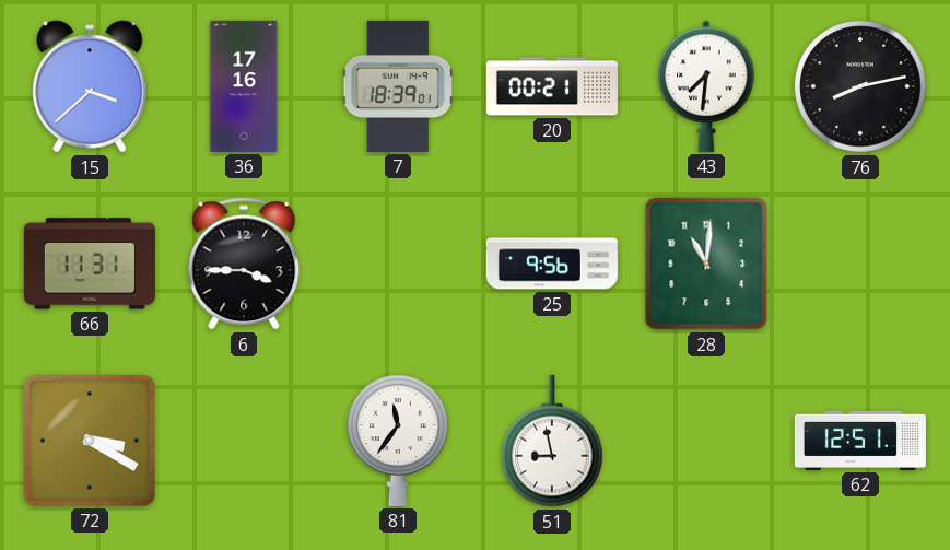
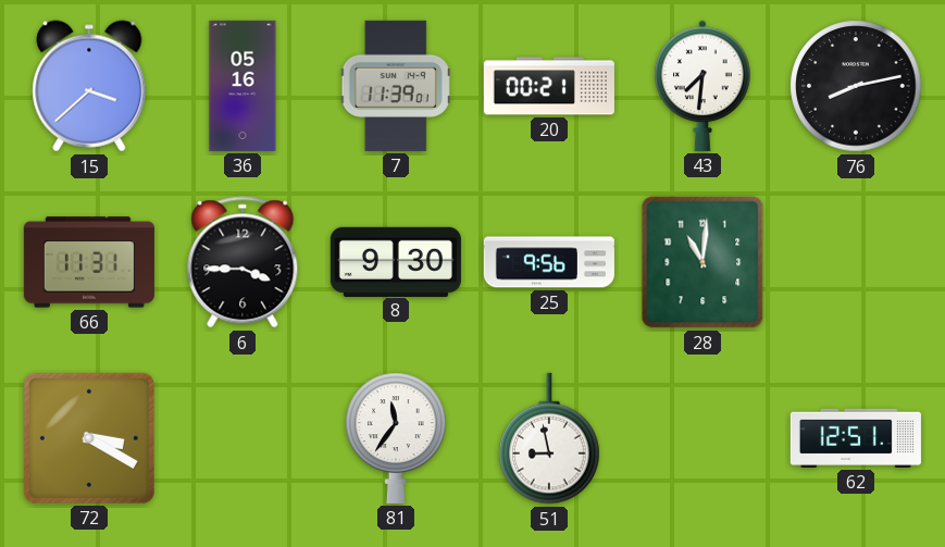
36: 17:16 -> 05:16 (243, 86)
7: 18:39 -> 11:39 (396, 86)
8: none -> 9:30 (396, 261)
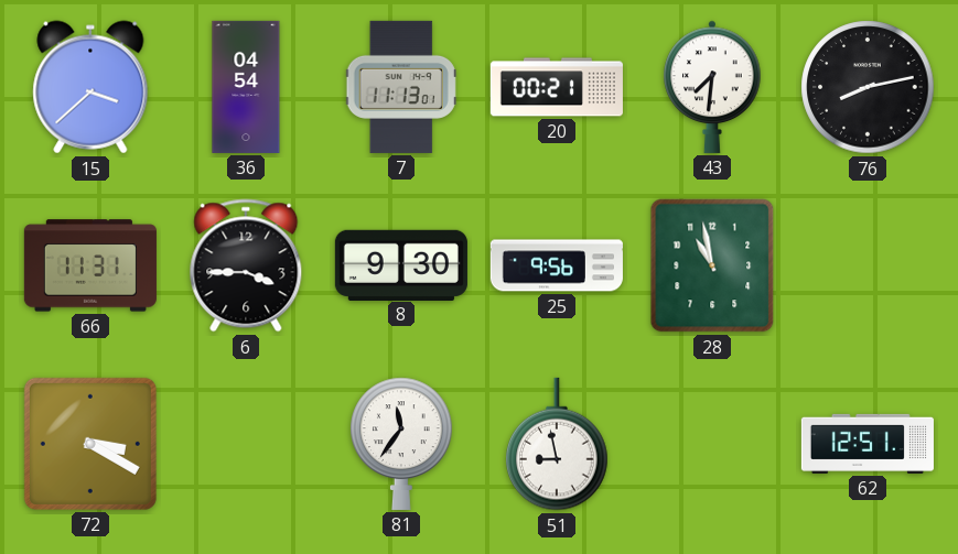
36: 05:16 -> 04:54 (246, 87)
7: 11:39 -> 11:13 (401, 87)
28: 11:01 -> 10:58 (712, 265)
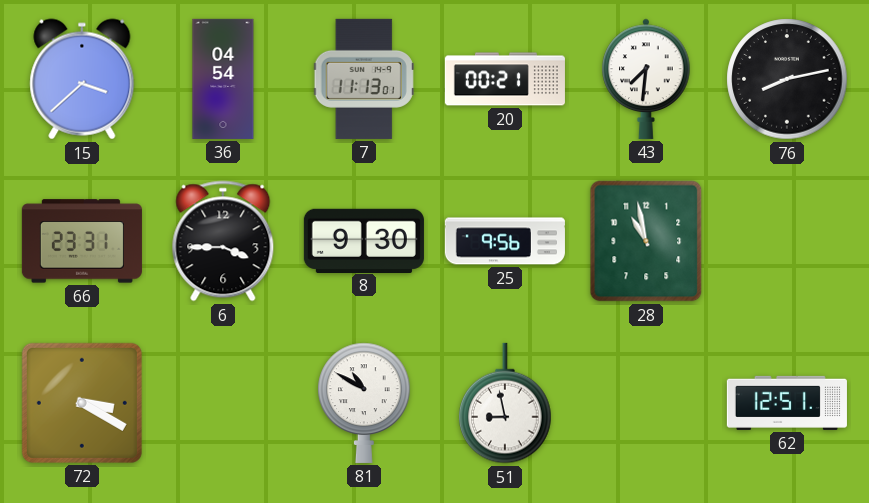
66: 11:31 -> 23:31 (82, 241)
81: 11:36 -> 10:50 (364, 403)
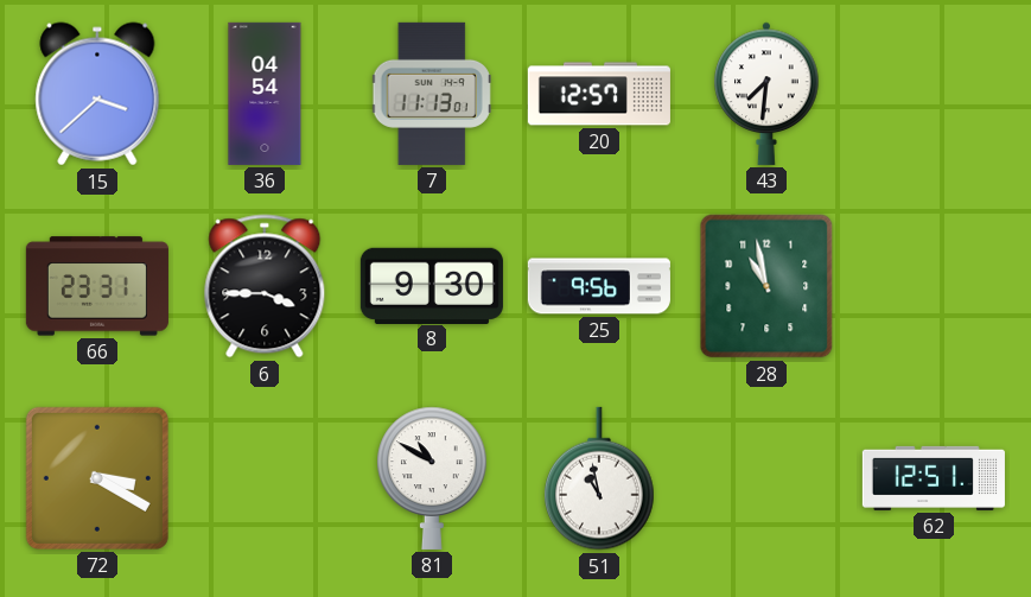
20: 00:21 -> 12:57 (599, 94)
76: 8:13 -> none (787, 79)
51: 8:58 -> 10:58 (599, 478)
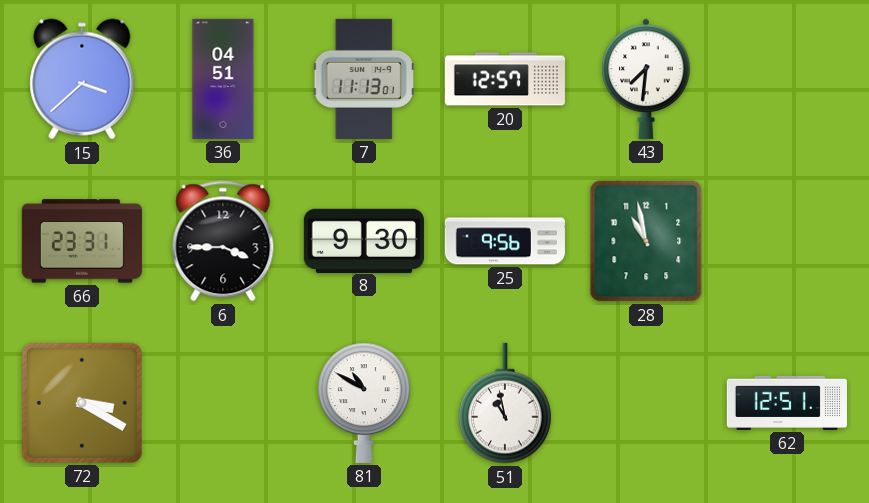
36: 04:54 -> 04:51 (223, 79)
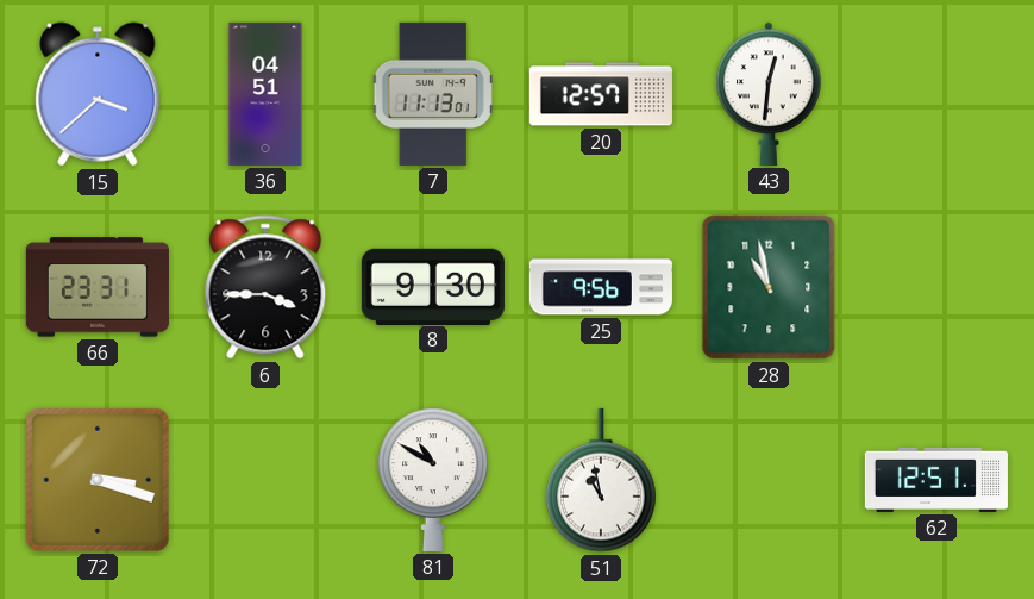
43: 7:31 -> 12:31 (769, 94)
72: 3:20 -> 3:18 (98, 480)
